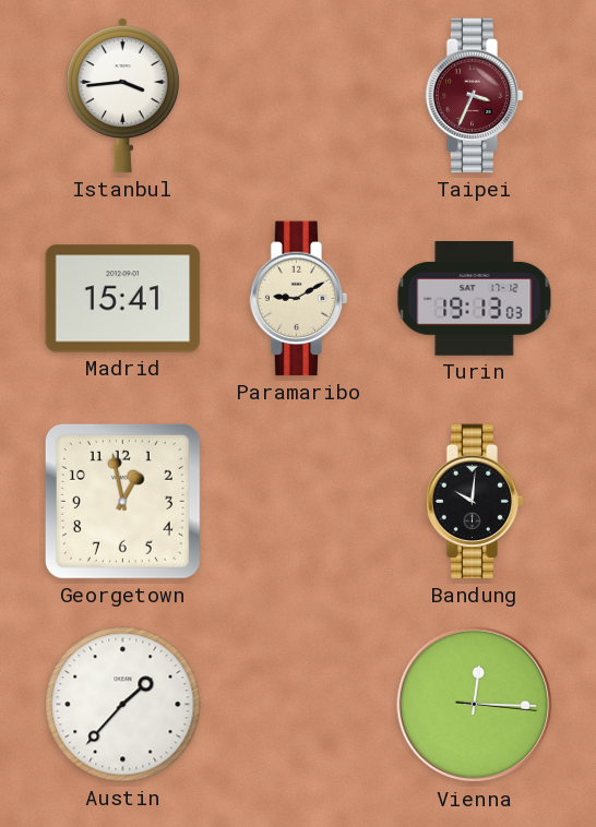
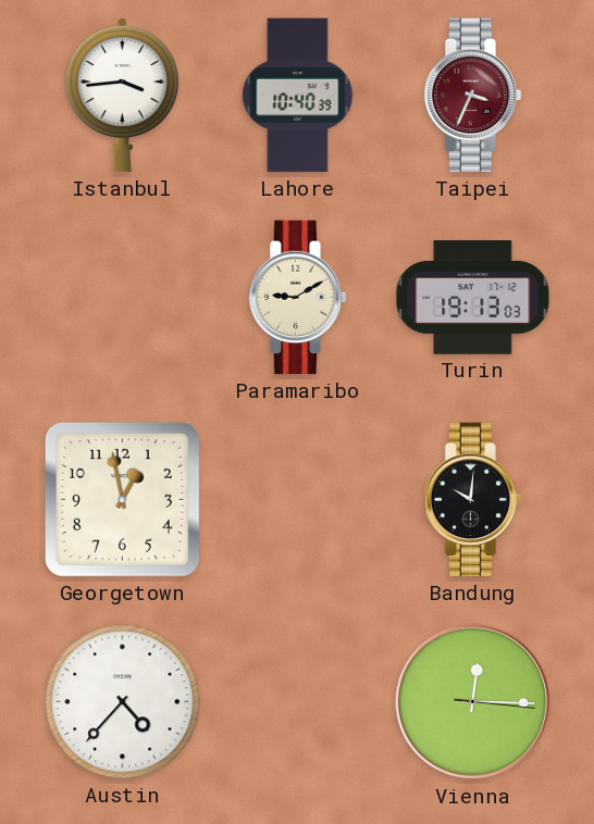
Lahore: none -> 10:40 (298, 96)
Madrid: 15:41 -> none (123, 299)
Austin: 1:37 -> 4:37 (123, 702)
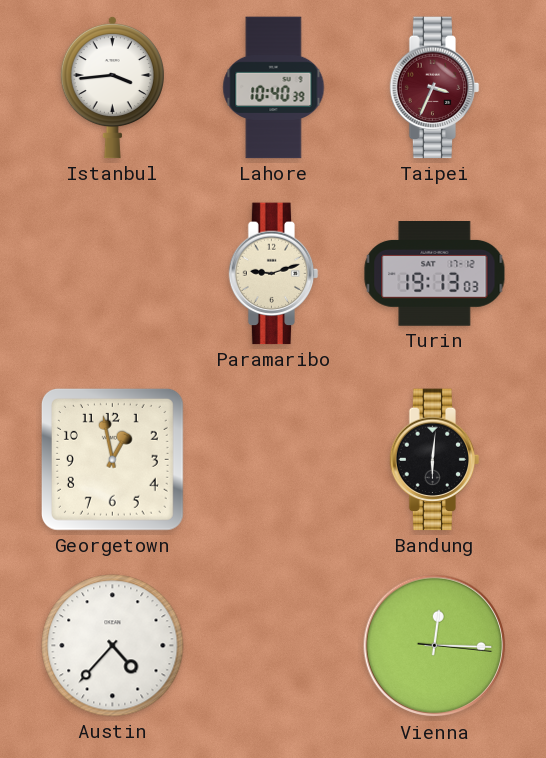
Paramaribo: 9:10 -> 9:12 (274, 274)
Bandung: 10:01 -> 6:01 (435, 460)
